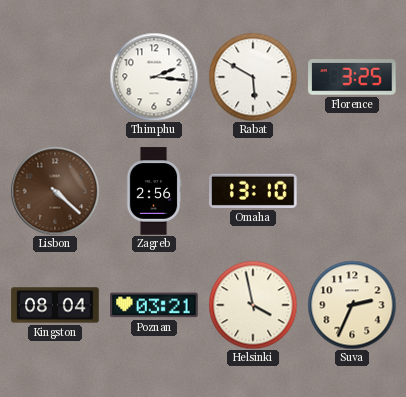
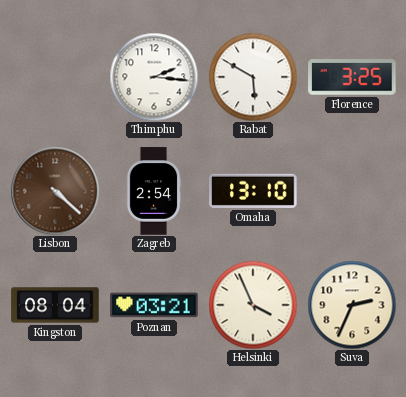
Zagreb: 2:56 -> 2:54 (154, 191)
Helsinki: 3:58 -> 3:56 (253, 305)
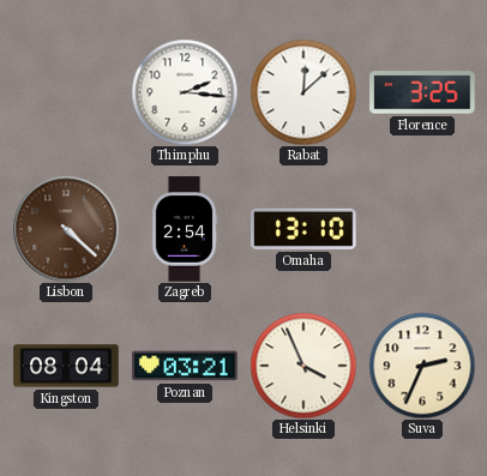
Rabat: 5:50 -> 12:08 (303, 92)
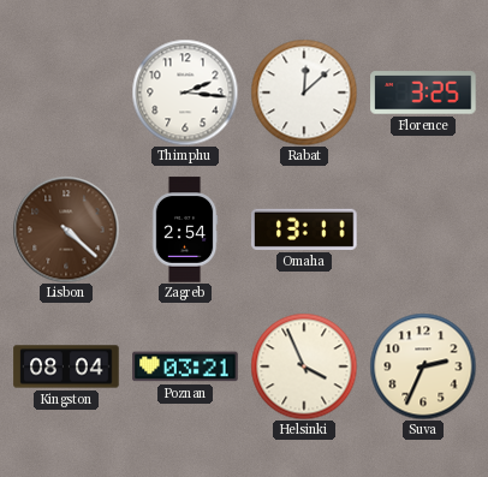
Omaha: 13:10 -> 13:11 (304, 229)
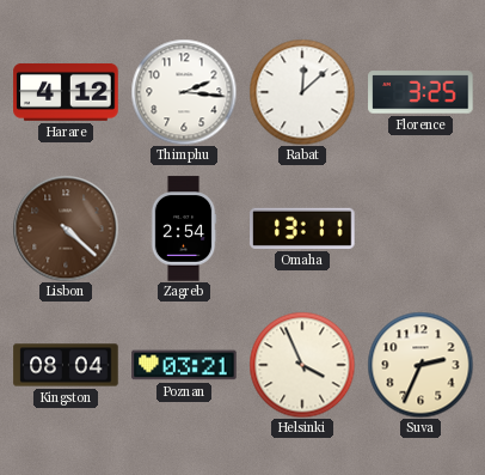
Harare: none -> 4:12 (66, 92)
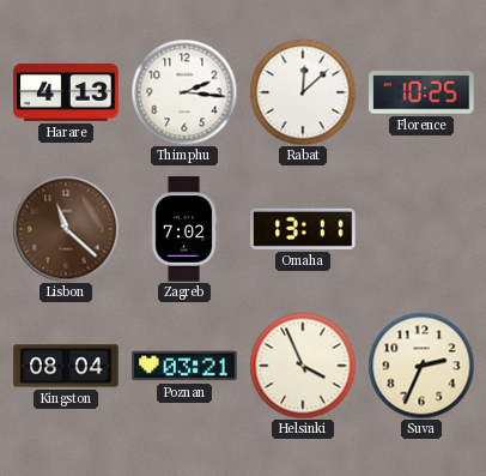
Harare: 4:12 -> 4:13 (66, 92)
Florence: 3:25 -> 10:25 (421, 92)
Lisbon: 4:22 -> 11:22 (66, 229)
Zagreb: 2:54 -> 7:02 (184, 229)
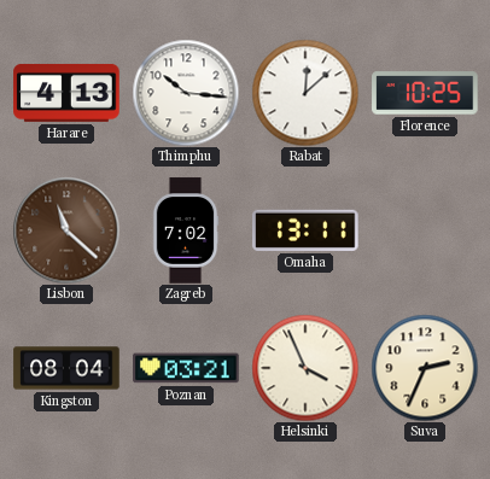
Thimphu: 2:16 -> 10:16 (186, 93)
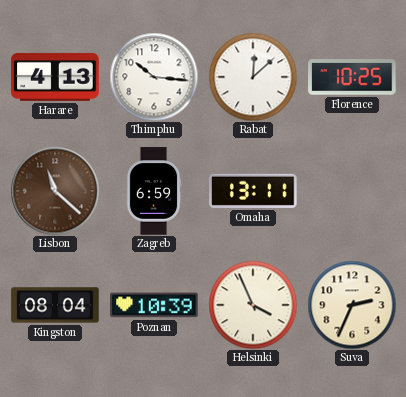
Zagreb: 7:02 -> 6:59 (154, 191)
Poznan: 03:21 -> 10:39 (154, 305)
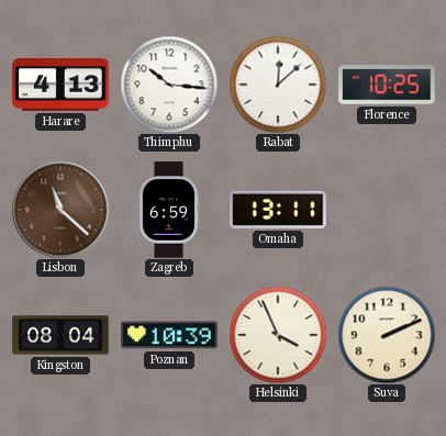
Suva: 2:34 -> 2:11 (387, 335)
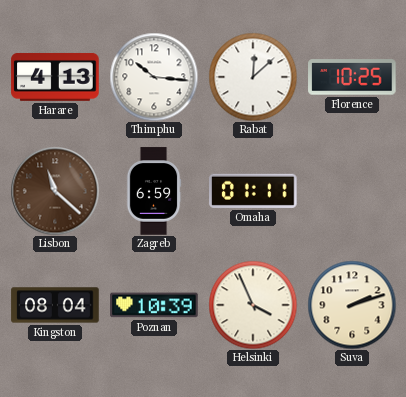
Omaha: 13:11 -> 01:11 (253, 191)
Suva: 2:11 -> 2:12 (352, 305)
